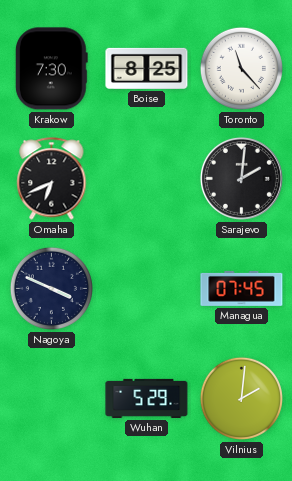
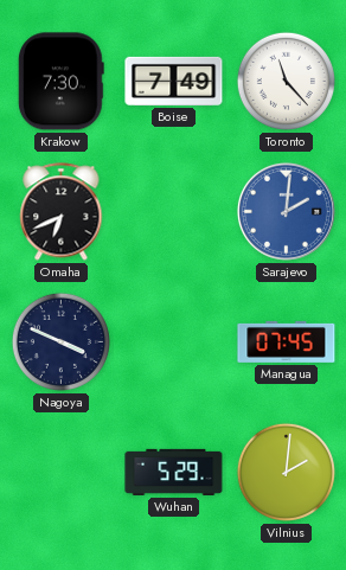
Boise: 8:25 -> 7:49 (174, 81)
Sarajevo dial: black -> blue (286, 211)
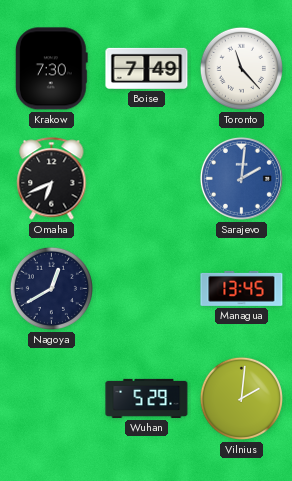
Nagoya: 3:49 -> 12:40 (51, 288)
Managua: 07:45 -> 13:45 (242, 288)
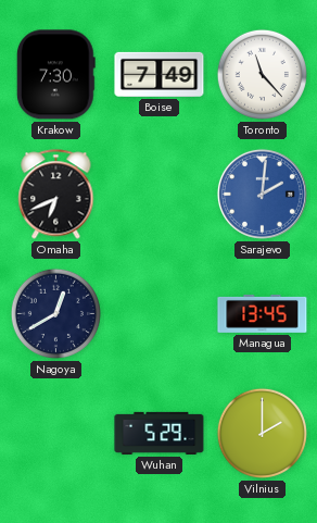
Vilnius: 2:01 -> 2:00 (262, 433)
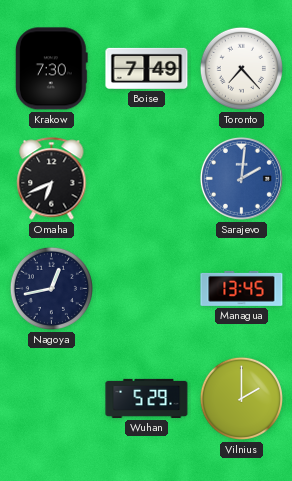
Toronto: 11:23 -> 7:23 (241, 68)
Nagoya: 12:40 -> 12:43 (51, 288)
